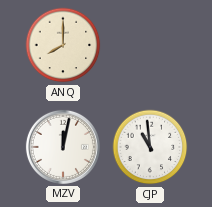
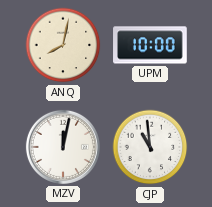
ANQ: 8:00 -> 8:02 (63, 45)
UPM: none -> 10:00 (150, 45)
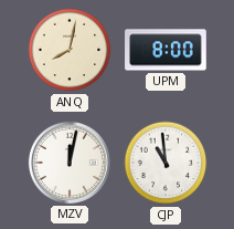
UPM: 10:00 -> 8:00 (166, 50)
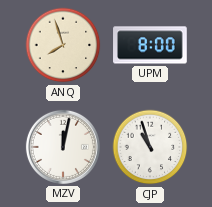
ANQ: 8:02 -> 7:57 (63, 45)
CJP: 10:59 -> 10:57 (150, 147)
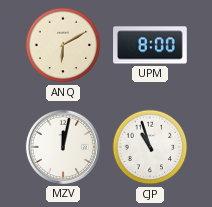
ANQ: 7:57 -> 6:10 (63, 45)
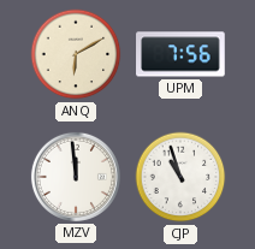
UPM: 8:00 -> 7:56 (180, 54)
MZV: 12:02 -> 11:59 (76, 177)
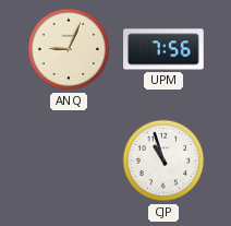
ANQ: 6:10 -> 9:04 (69, 49)
MZV: 11:59 -> none (76, 177)
